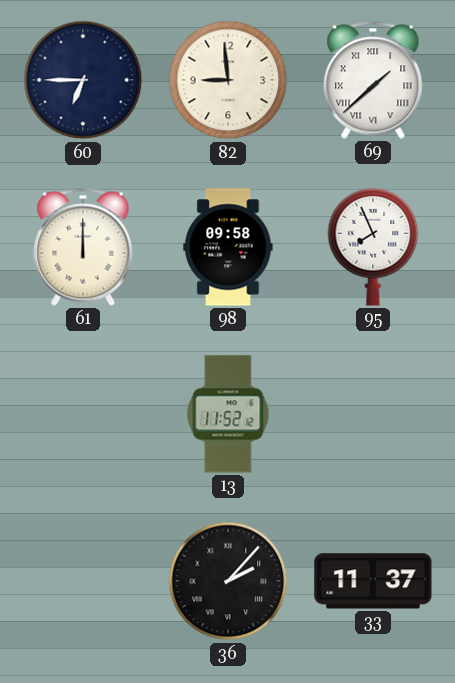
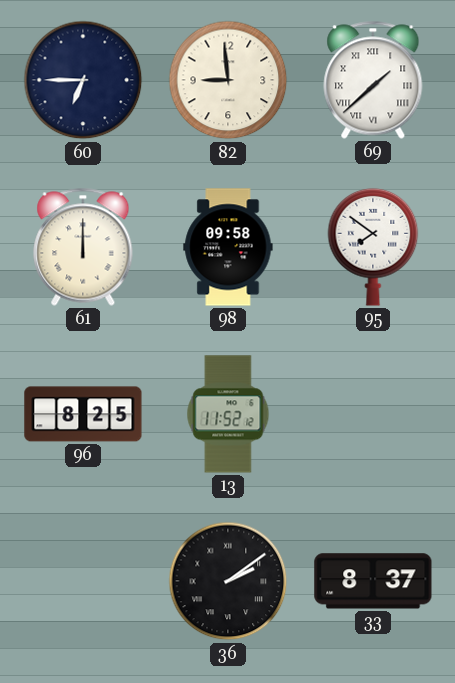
95: 7:56 -> 7:51 (373, 247)
96: none -> 8:25 (83, 414)
36: 2:07 -> 2:09 (228, 581)
33: 11:37 -> 8:37 (373, 581)
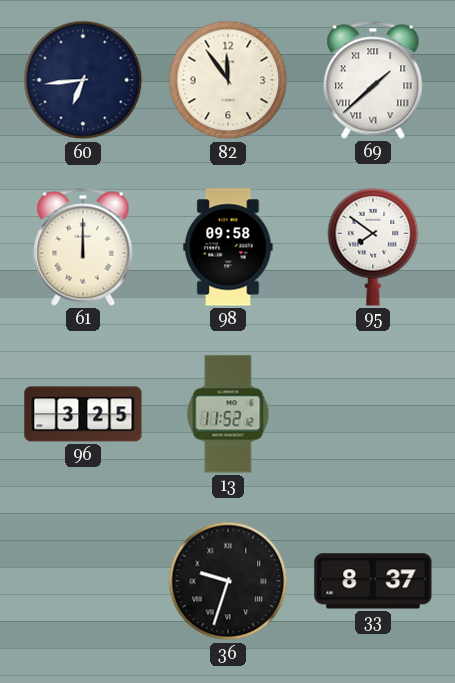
60: 6:45 -> 6:44 (83, 80)
82: 8:59 -> 11:54 (228, 80)
96: 8:25 -> 3:25 (83, 414)
36: 2:09 -> 9:33 (228, 581)
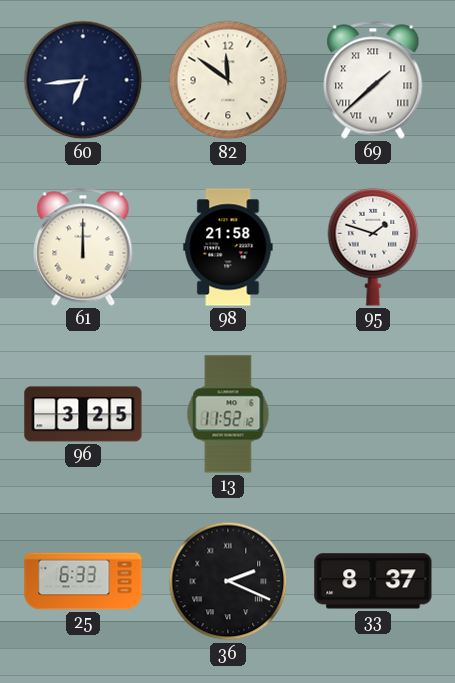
82: 11:54 -> 11:51 (228, 80)
98: 09:58 -> 21:58 (228, 247)
95: 7:51 -> 1:48 (373, 247)
25: none -> 6:33 (83, 581)
36: 9:33 -> 2:19 (228, 581)
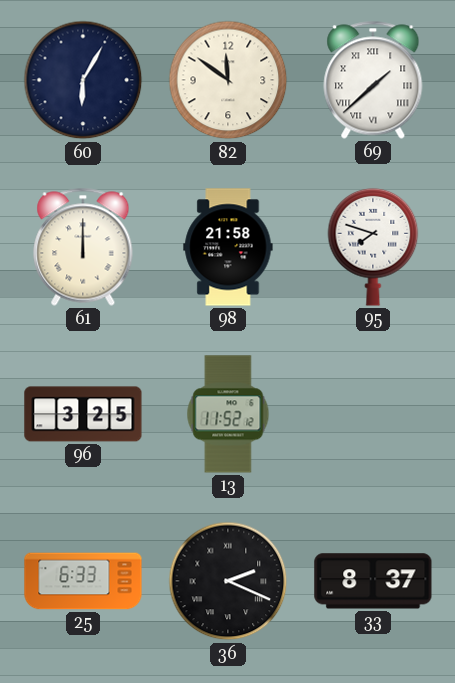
60: 6:44 -> 6:05 (83, 80)
95: 1:48 -> 7:48 (373, 247)
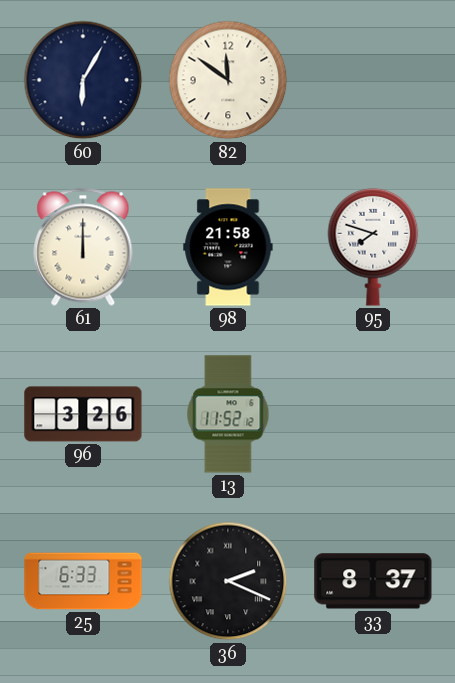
69: 1:38 -> none (373, 80)
96: 3:25 -> 3:26 (83, 414)
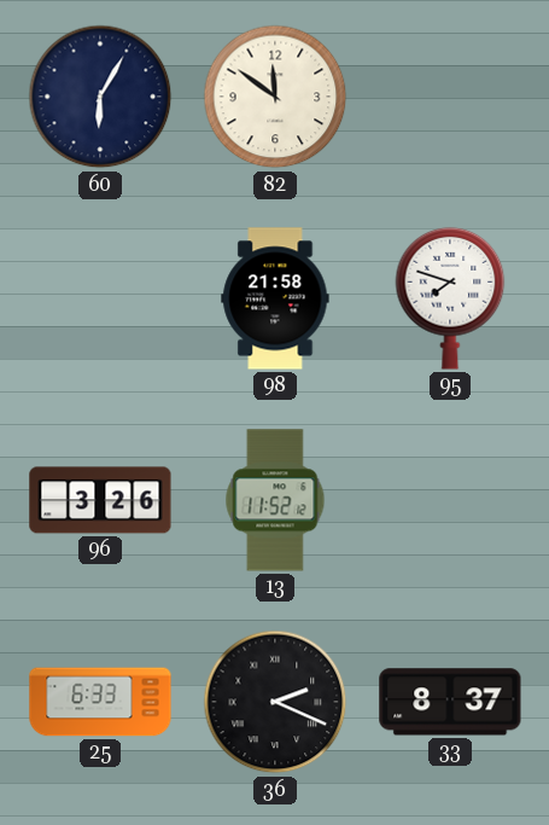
61: 12:00 -> none (83, 247)
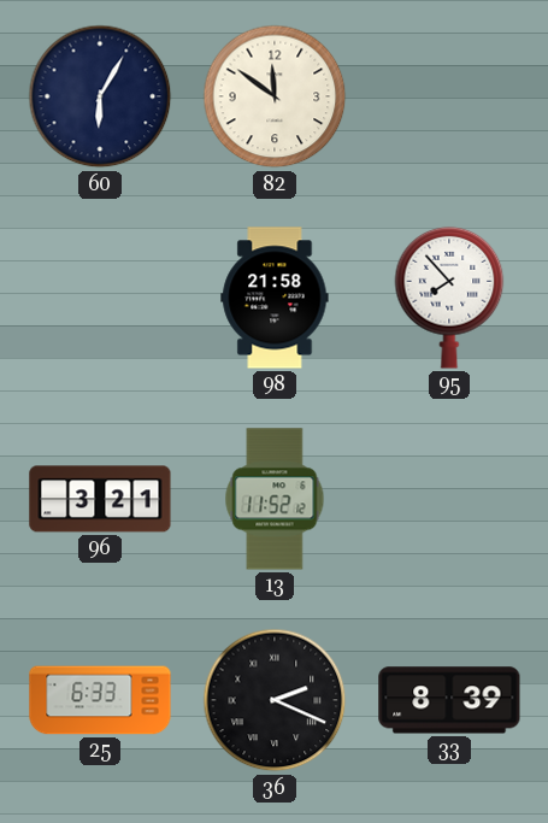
95: 7:48 -> 7:53 (449, 298)
96: 3:26 -> 3:21 (100, 499)
33: 8:37 -> 8:39 (449, 700)
